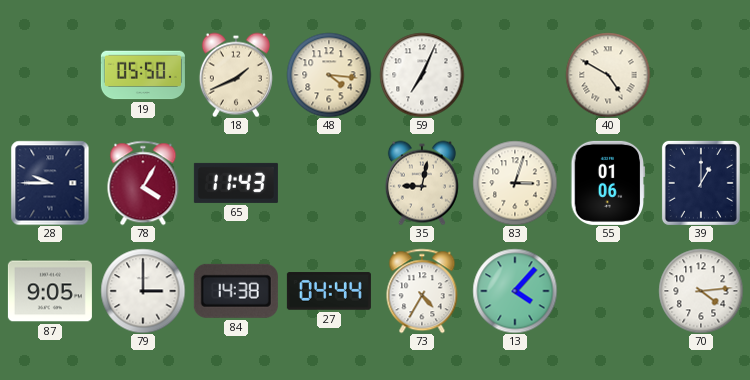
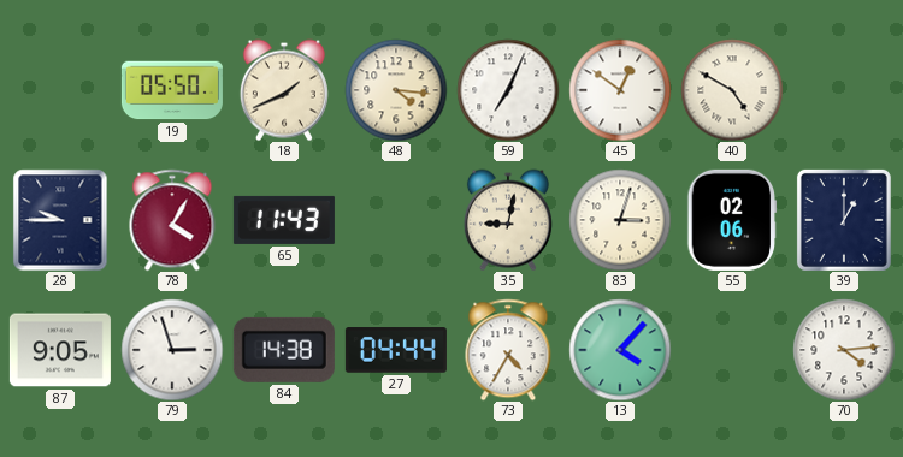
45: none -> 12:51 (620, 90)
55: 01:06 -> 02:06 (732, 220)
79: 3:00 -> 2:57 (172, 350)
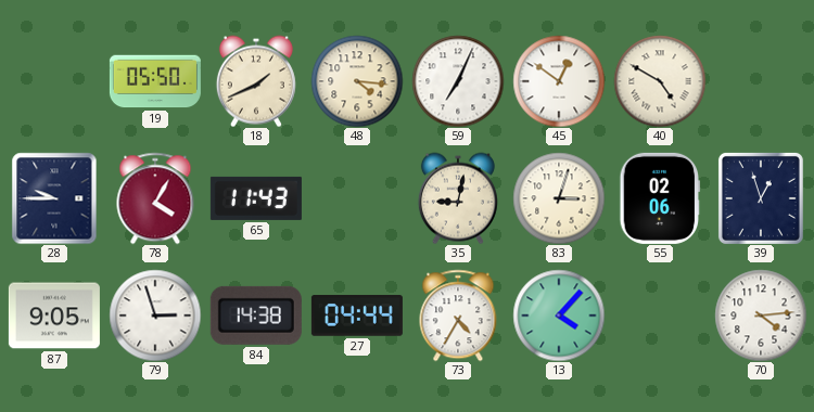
39: 1:00 -> 12:57 (761, 198)
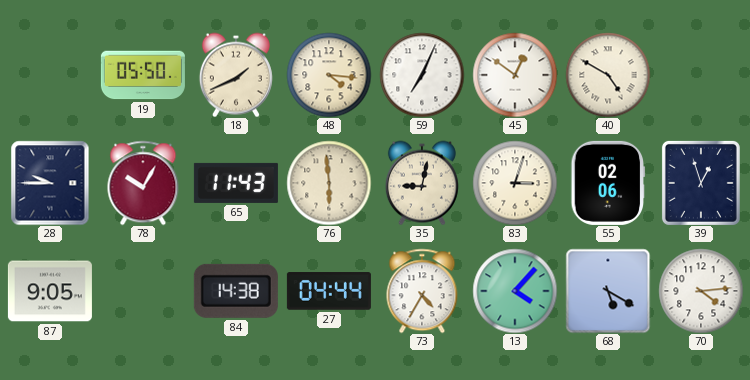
78: 4:05 -> 10:05 (143, 183)
76: none -> 5:59 (329, 183)
79: 2:57 -> none (155, 316)
68: none -> 5:20 (608, 291)
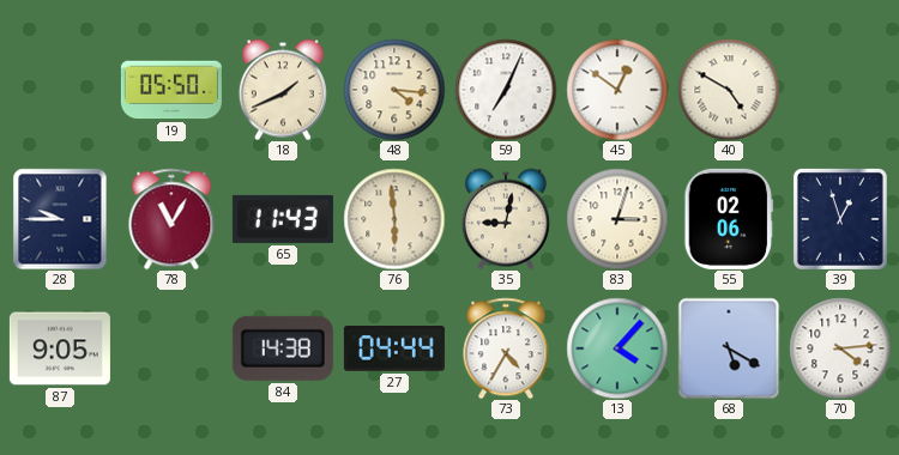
78: 10:05 -> 11:05 (171, 219)
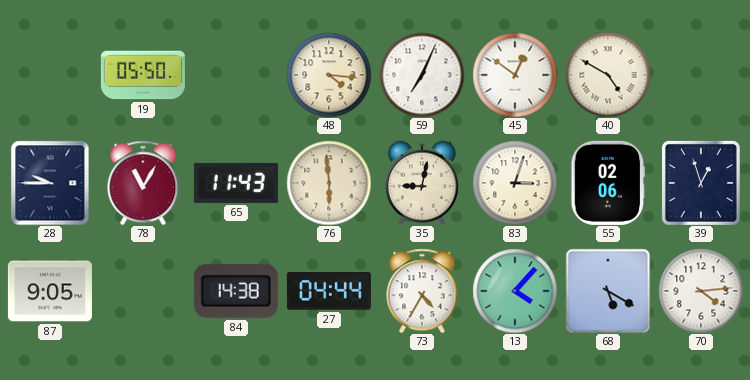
18: 1:41 -> none (283, 90)
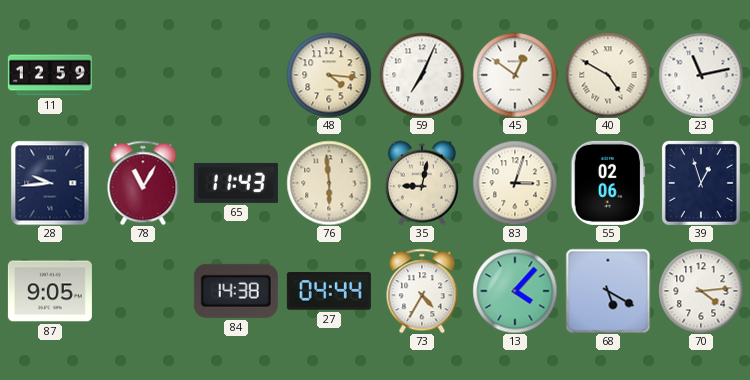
11: none -> 12:59 (50, 75)
19: 05:50 -> none (143, 75)
23: none -> 11:13 (701, 75)
28: 9:45 -> 9:44 (50, 183)
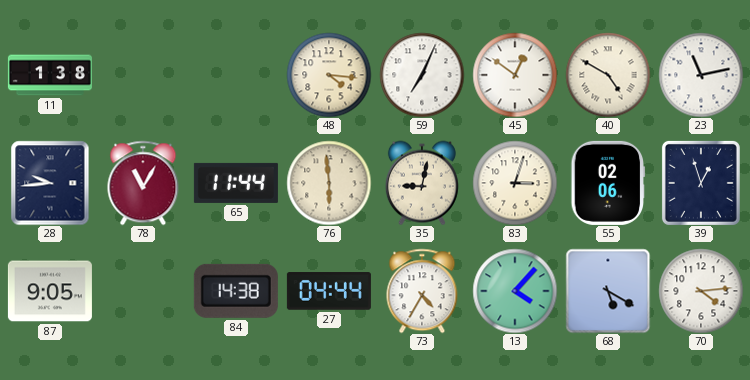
11: 12:59 -> 1:38 (50, 75)
65: 11:43 -> 11:44 (236, 183)
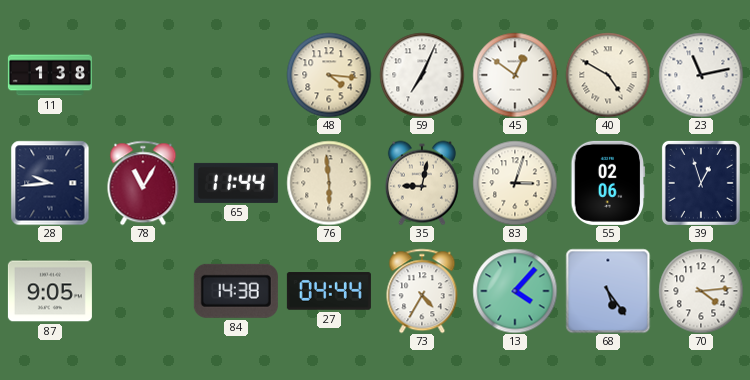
68: 5:20 -> 5:24 (608, 291)
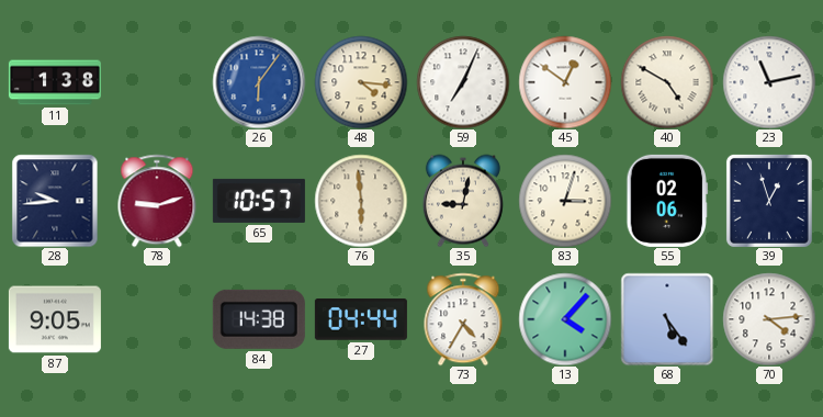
26: none -> 6:06 (259, 82)
78: 11:05 -> 9:12 (157, 201)
65: 11:44 -> 10:57 (259, 201)
